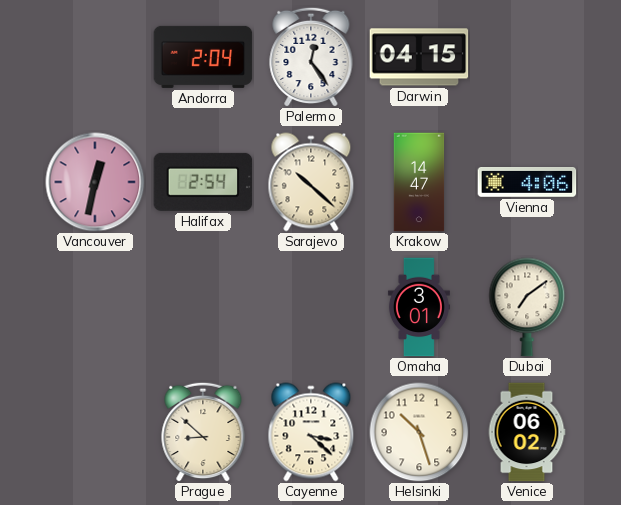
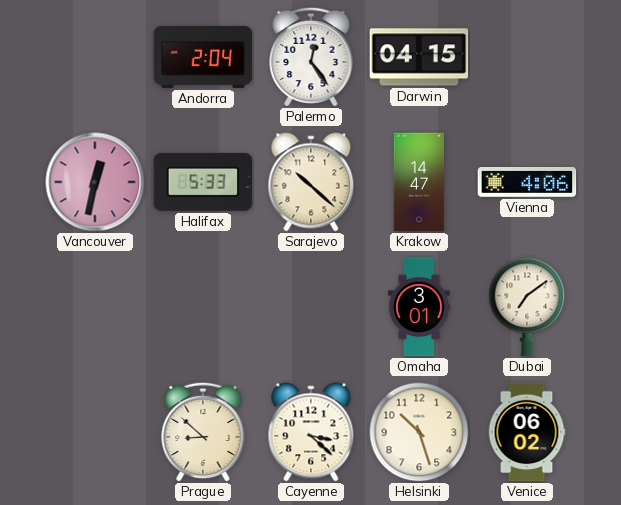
Halifax: 2:54 -> 5:33 (203, 182)
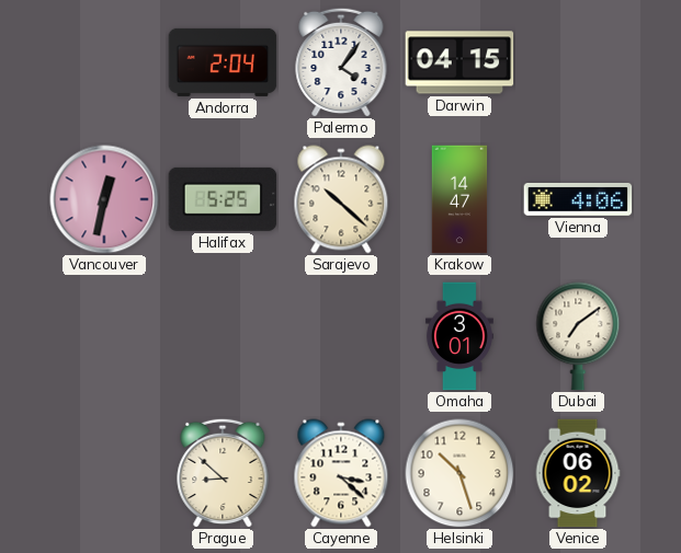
Palermo: 12:24 -> 4:06 (341, 62)
Halifax: 5:33 -> 5:25 (223, 199)
